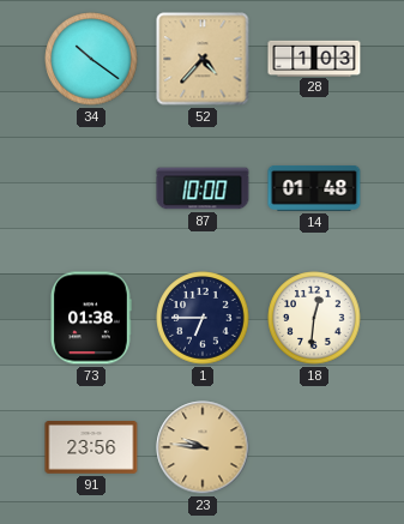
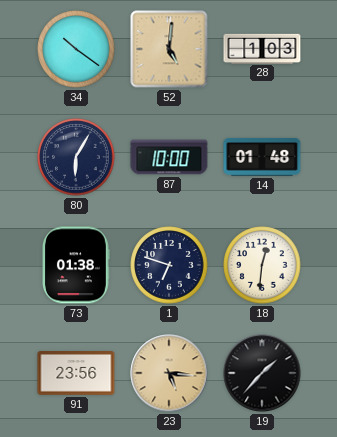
52: 4:37 -> 5:01 (169, 49)
80: none -> 6:05 (76, 157)
1: 6:45 -> 6:48 (169, 265)
23: 9:46 -> 5:16 (169, 373)
19: none -> 1:37 (262, 373)
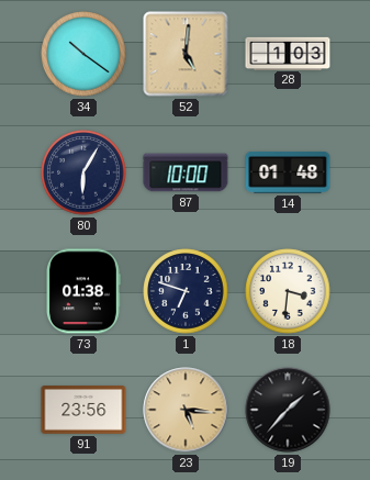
18: 12:31 -> 3:31 (288, 291)
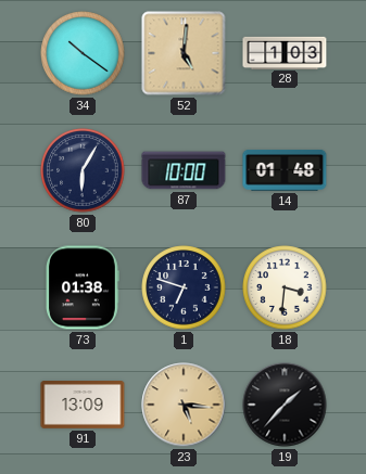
91: 23:56 -> 13:09 (83, 406)
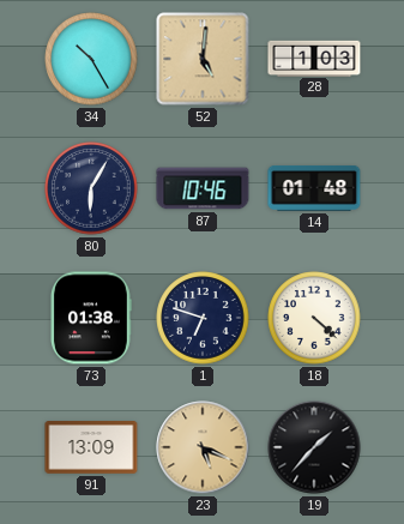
34: 10:21 -> 10:25 (91, 59)
87: 10:00 -> 10:46 (203, 188)
18: 3:31 -> 4:22 (314, 318)
23: 5:16 -> 5:19 (203, 447)
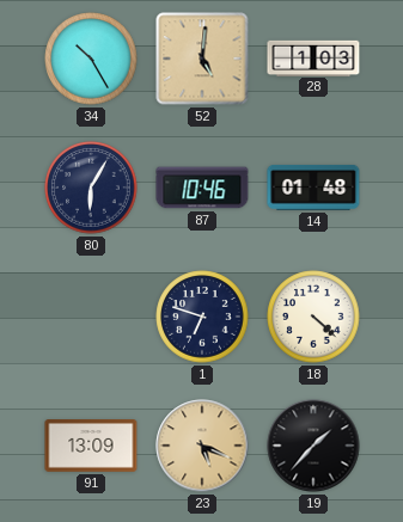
73: 01:38 -> none (91, 318)
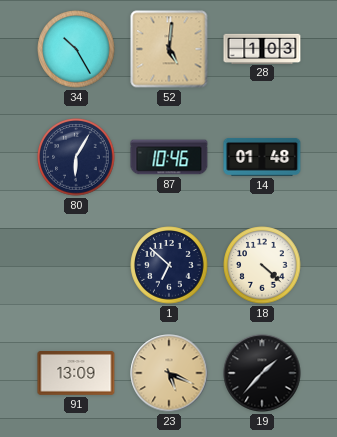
1: 6:48 -> 6:52 (169, 265)
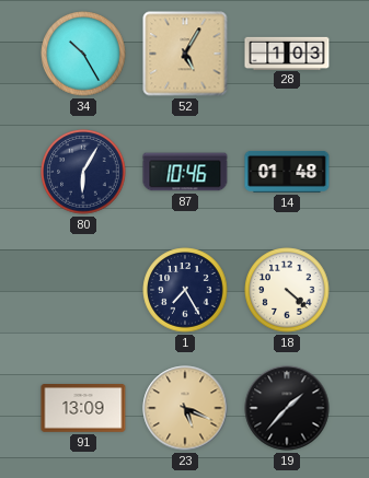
52: 5:01 -> 5:05 (185, 54)
1: 6:52 -> 7:25 (185, 290)
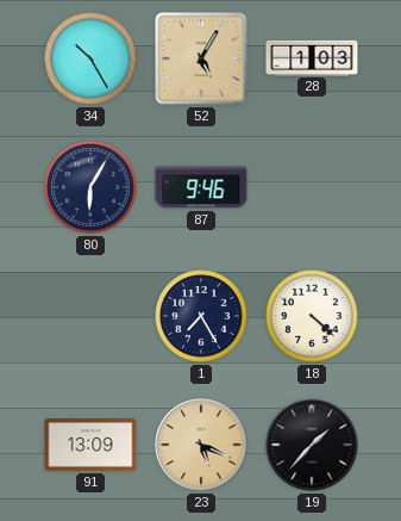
87: 10:46 -> 9:46 (201, 187)
14: 01:48 -> none (287, 172)
